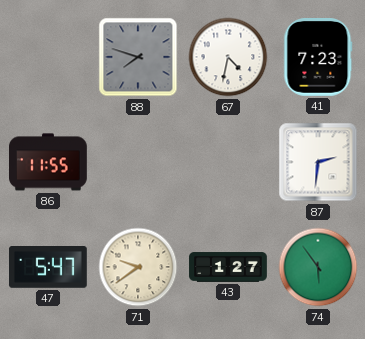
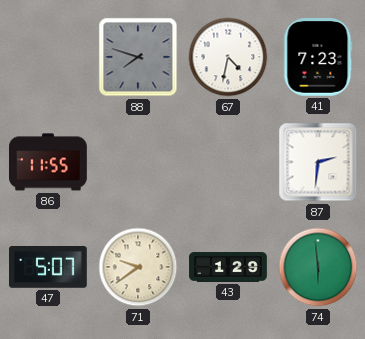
47: 5:47 -> 5:07 (49, 268)
43: 1:27 -> 1:29 (228, 267)
74: 5:54 -> 5:59 (318, 267)
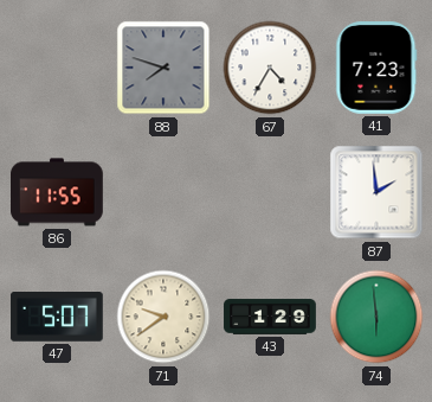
67: 4:32 -> 4:35 (270, 68)
87: 2:31 -> 1:59 (376, 192)
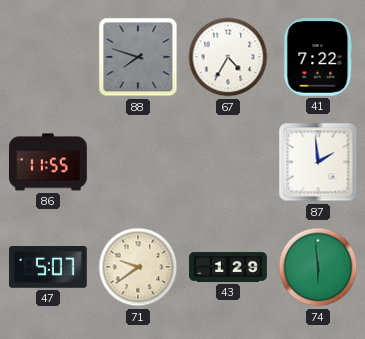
41: 7:23 -> 7:22 (318, 58)
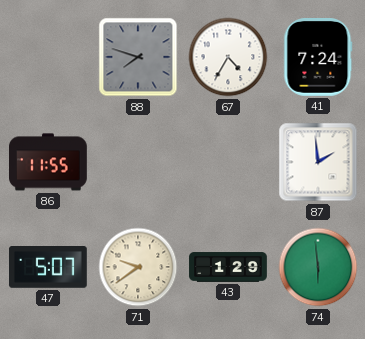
41: 7:22 -> 7:24 (318, 58)
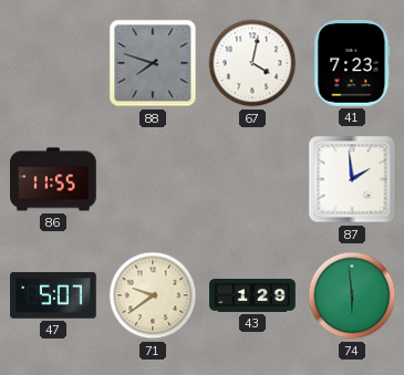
67: 4:35 -> 4:02 (252, 63)
41: 7:24 -> 7:23 (352, 64)
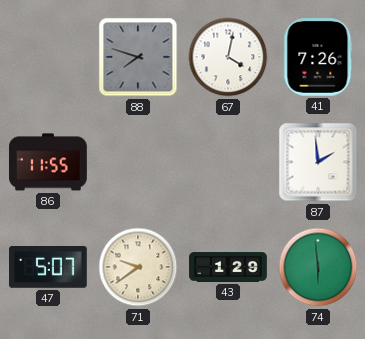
41: 7:23 -> 7:26 (318, 58)
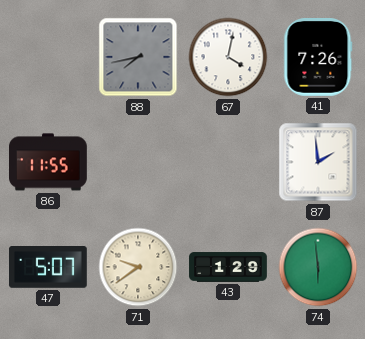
88: 7:48 -> 7:43 (138, 57)
